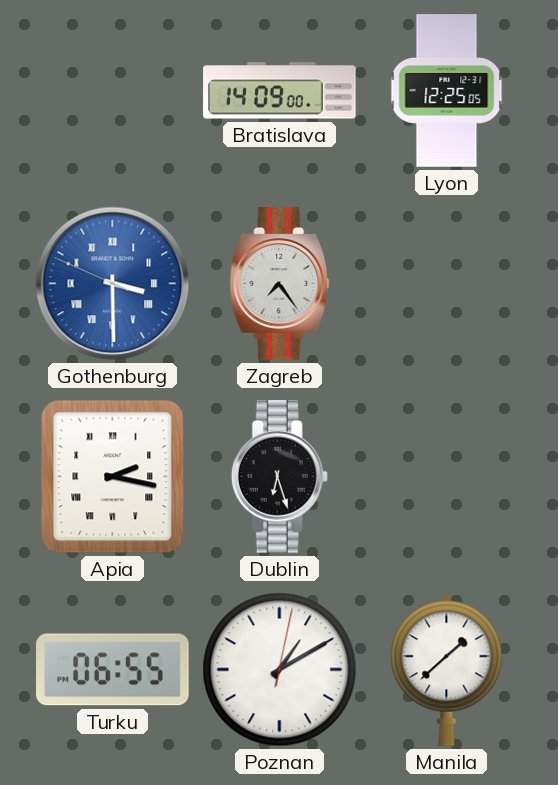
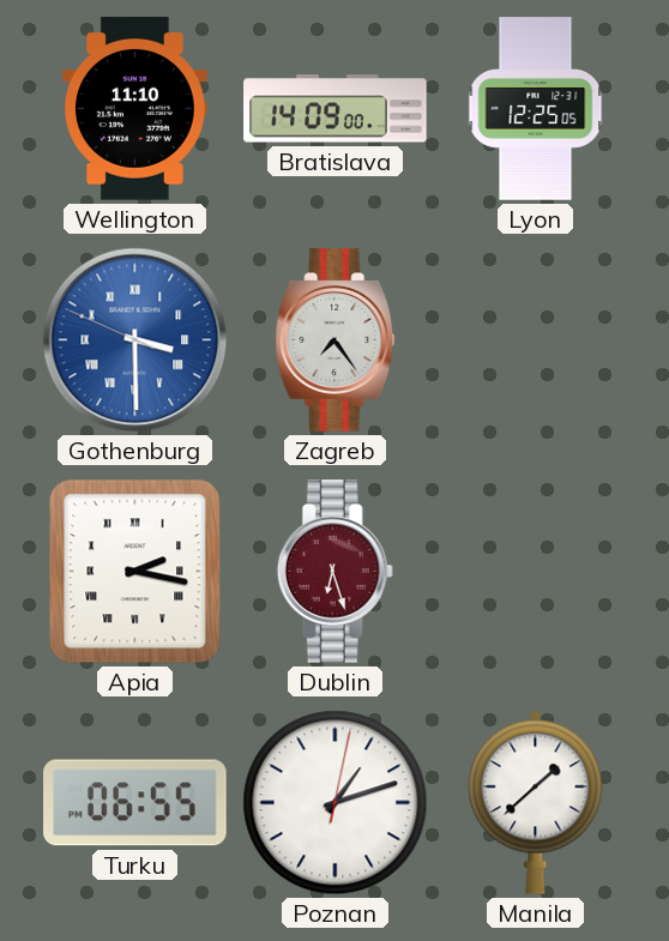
Wellington: none -> 11:10 (135, 109)
Dublin dial: black -> burgundy (334, 572)
Poznan: 1:10 -> 1:12 (336, 803)
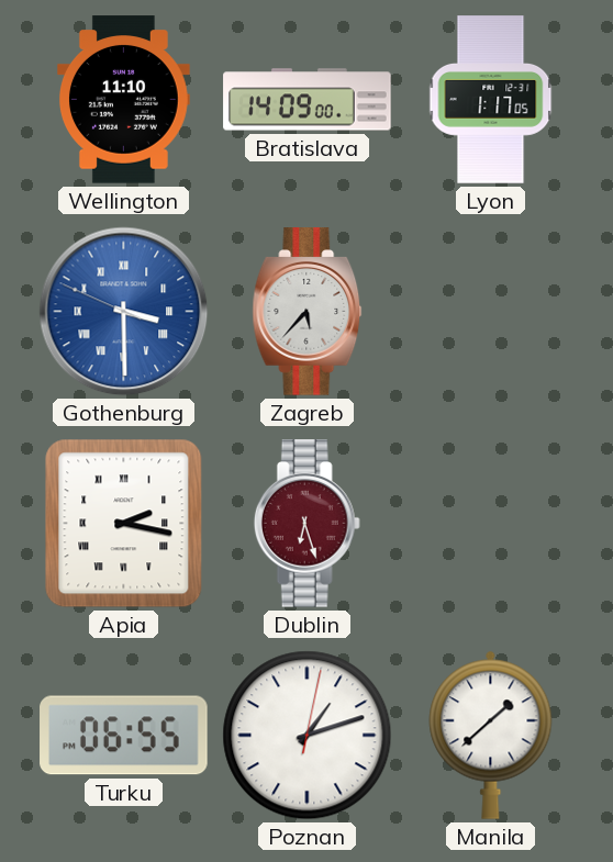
Lyon: 12:25 -> 1:17 (491, 100)
Zagreb: 7:24 -> 5:37 (308, 312)
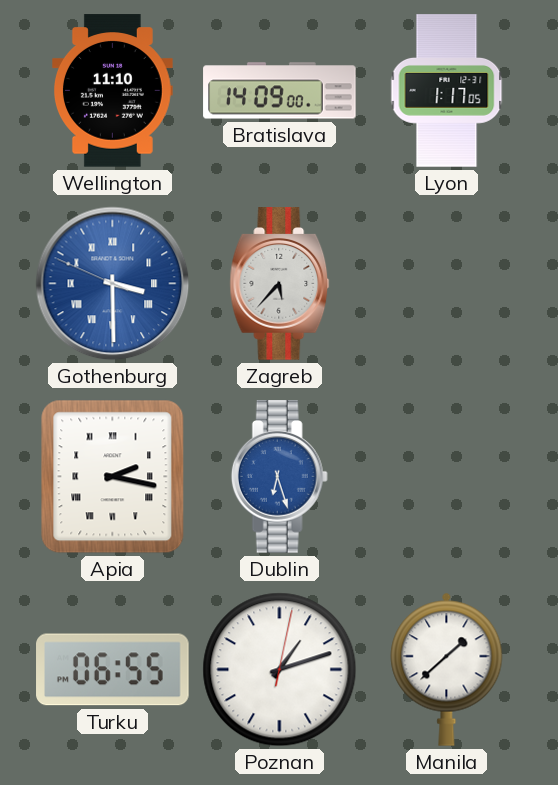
Dublin dial: burgundy -> blue (279, 477)
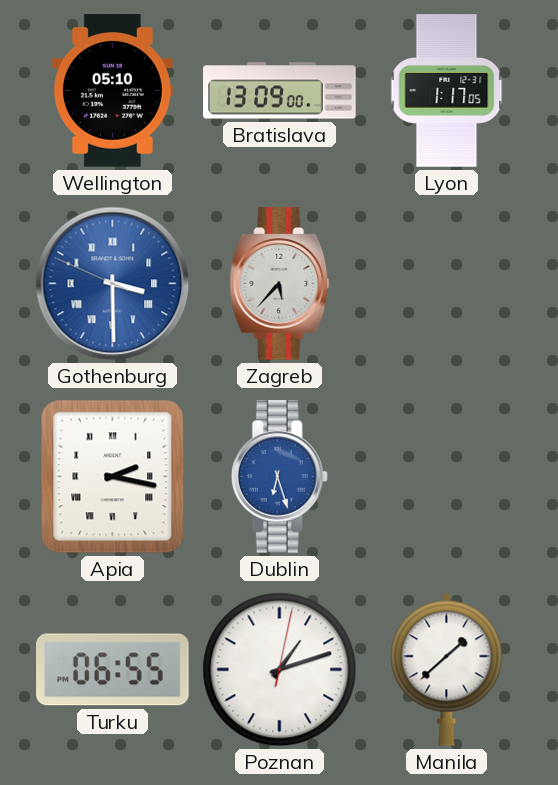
Wellington: 11:10 -> 05:10 (113, 91)
Bratislava: 14:09 -> 13:09 (280, 91)
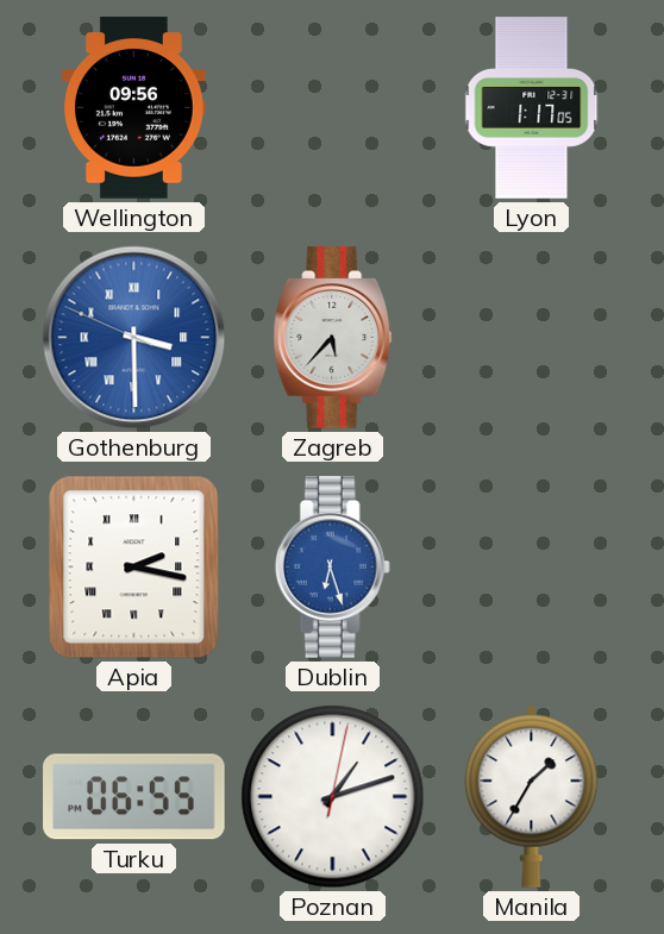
Wellington: 05:10 -> 09:56 (134, 108)
Bratislava: 13:09 -> none (280, 91)
Manila: 1:38 -> 1:35 (532, 796)
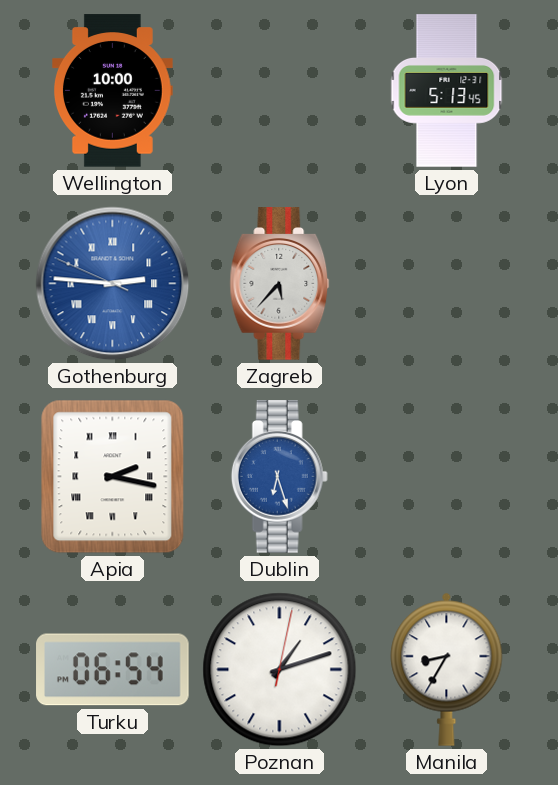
Wellington: 09:56 -> 10:00 (113, 91)
Lyon: 1:17 -> 5:13 (447, 91)
Gothenburg: 3:29 -> 2:45 (113, 284)
Turku: 06:55 -> 06:54 (113, 670)
Manila: 1:35 -> 8:35 (447, 669)
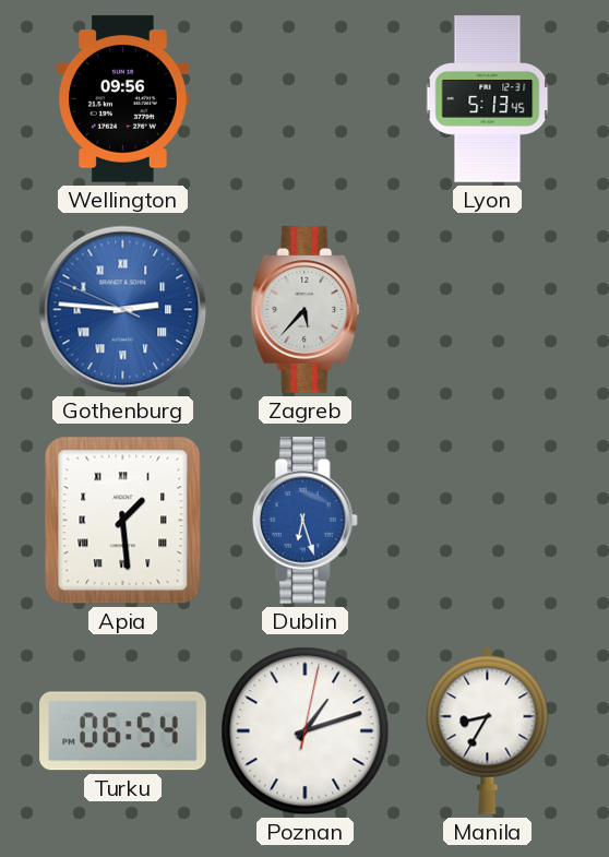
Wellington: 10:00 -> 09:56 (123, 99)
Apia: 2:17 -> 1:29 (123, 521)
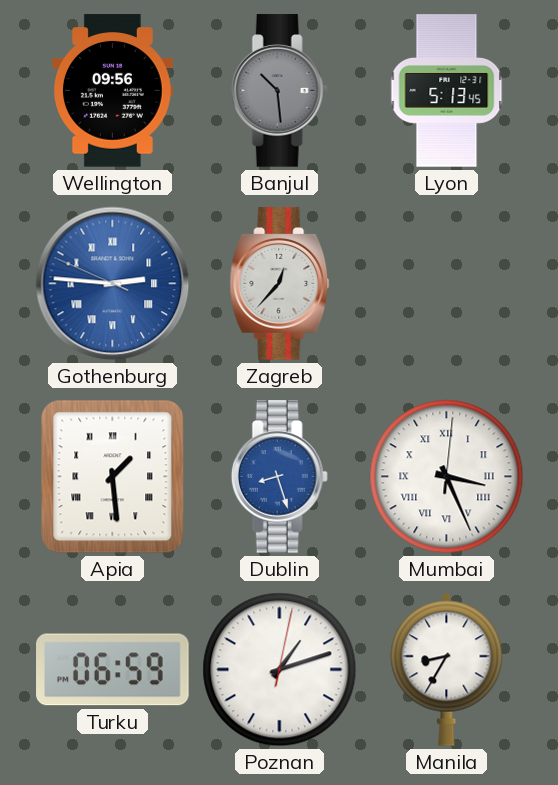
Banjul: none -> 10:29 (279, 91)
Zagreb: 5:37 -> 12:37 (280, 284)
Dublin: 6:27 -> 8:27 (279, 477)
Mumbai: none -> 3:26 (447, 477)
Turku: 06:54 -> 06:59 (113, 670)
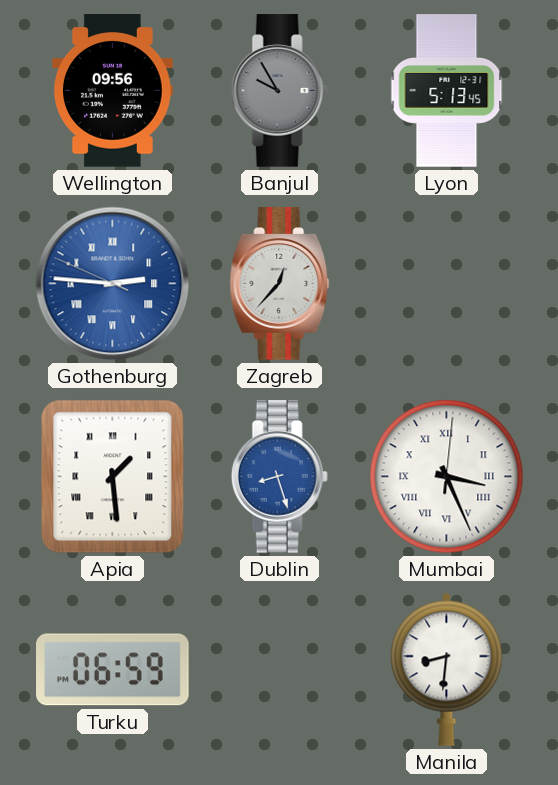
Banjul: 10:29 -> 9:55 (279, 91)
Poznan: 1:12 -> none (280, 670)
Manila: 8:35 -> 8:31 (447, 669)
